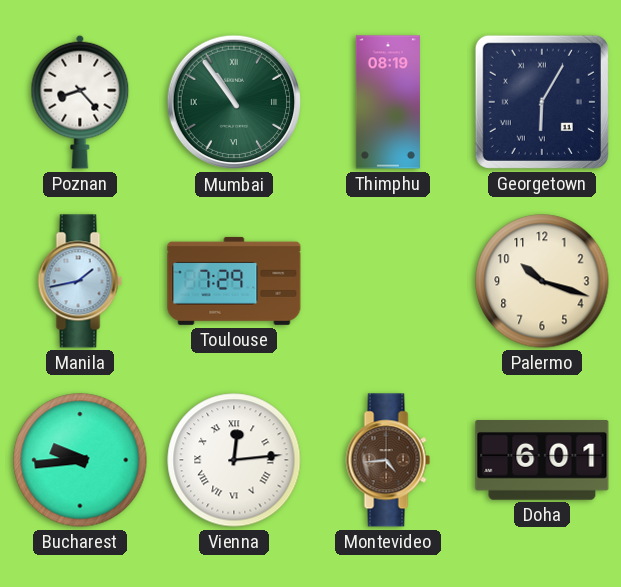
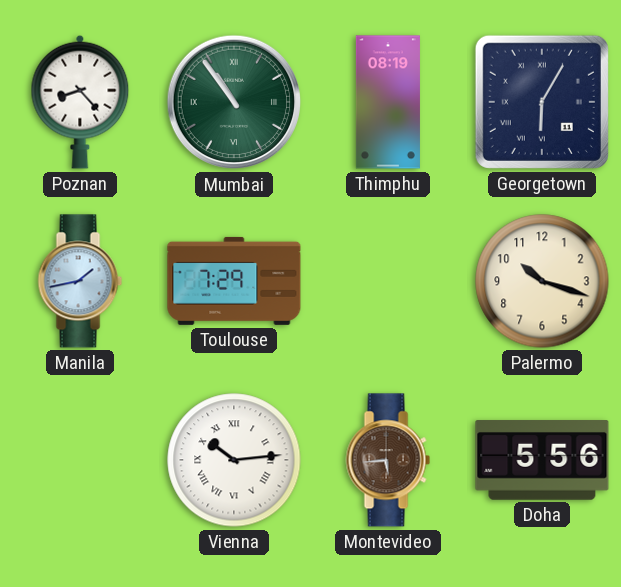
Bucharest: 9:44 -> none (80, 460)
Vienna: 12:14 -> 10:14 (234, 460)
Montevideo: 4:44 -> 5:44 (388, 460)
Doha: 6:01 -> 5:56 (542, 460)
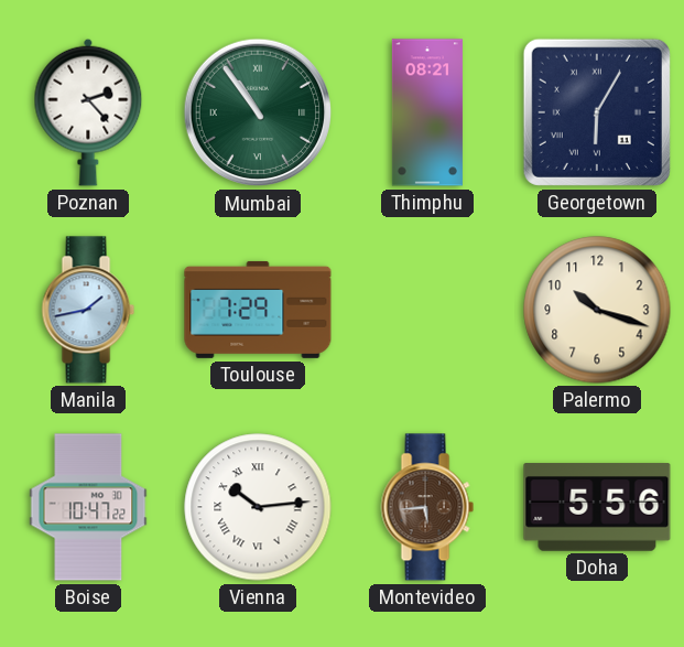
Poznan: 8:23 -> 2:23 (88, 112)
Thimphu: 08:19 -> 08:21 (427, 112)
Boise: none -> 10:47 (88, 507)
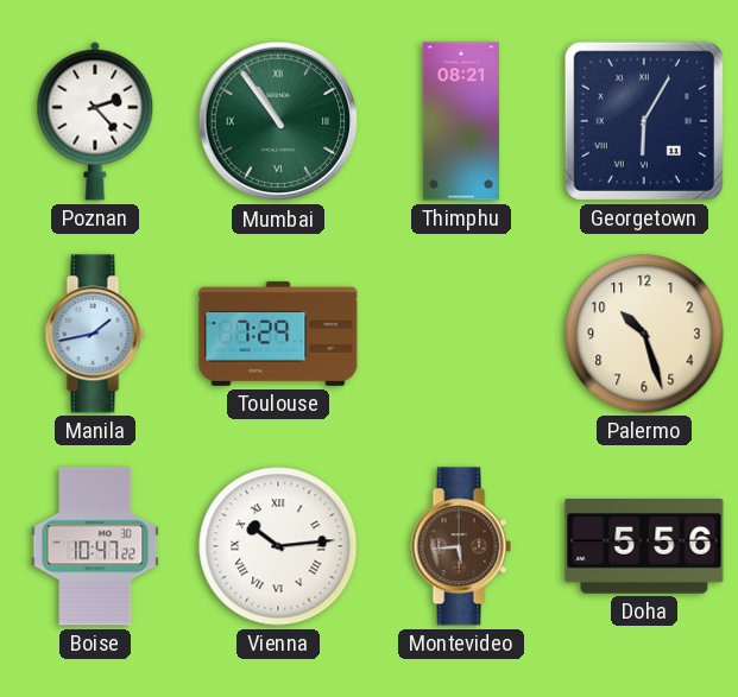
Palermo: 10:18 -> 10:27 (644, 334)
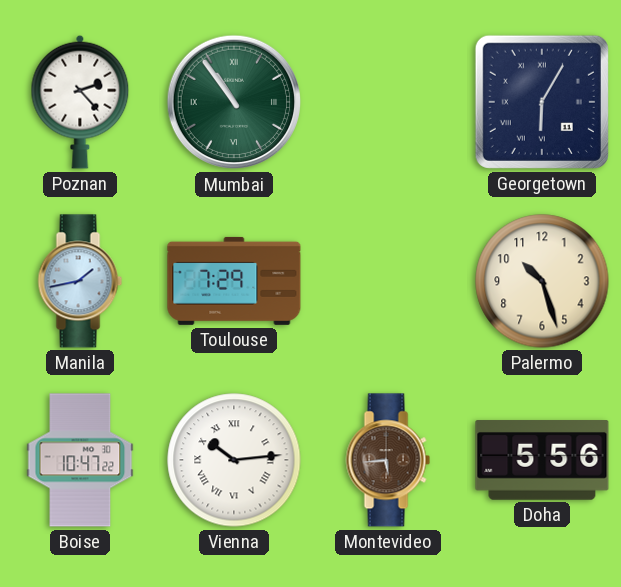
Thimphu: 08:21 -> none (461, 121)
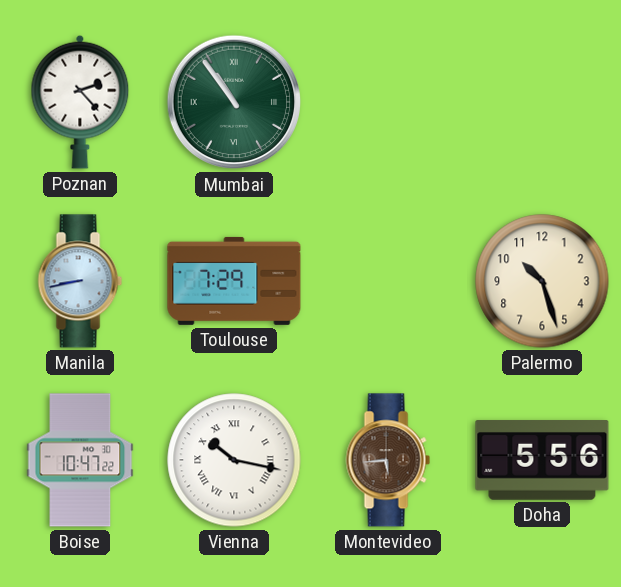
Georgetown: 6:05 -> none (542, 102)
Manila: 1:43 -> 8:43 (80, 281)
Vienna: 10:14 -> 10:17 (234, 460)
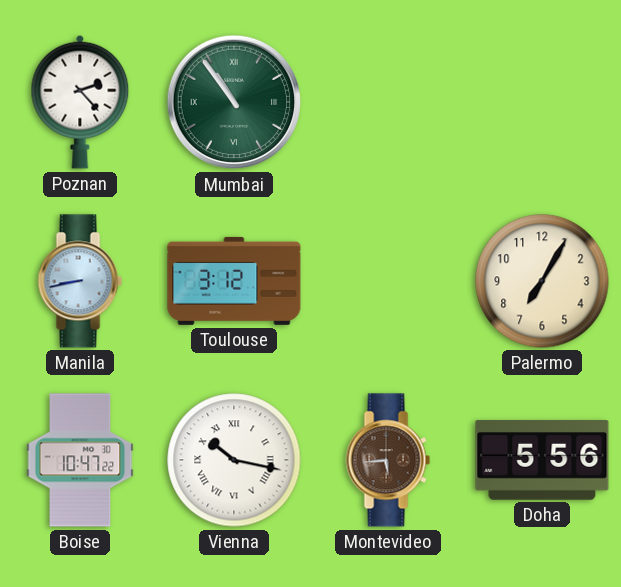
Toulouse: 7:29 -> 3:12 (234, 281)
Palermo: 10:27 -> 7:05 (542, 281)
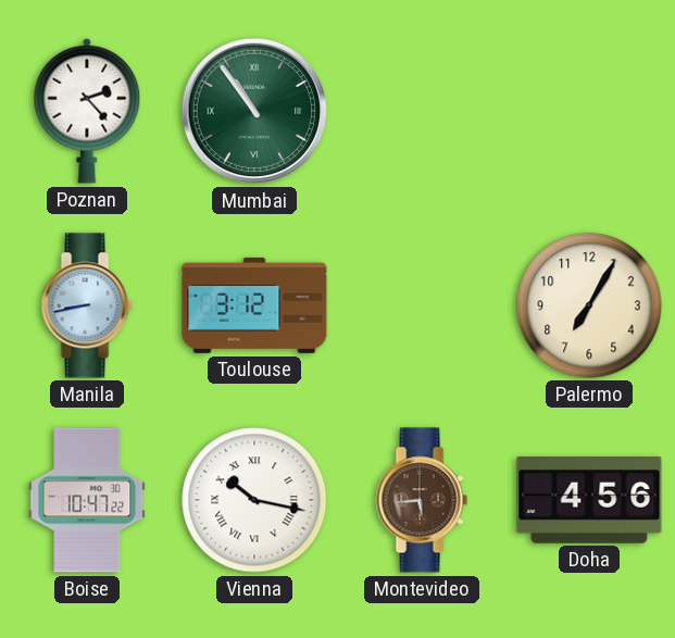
Doha: 5:56 -> 4:56 (589, 500)
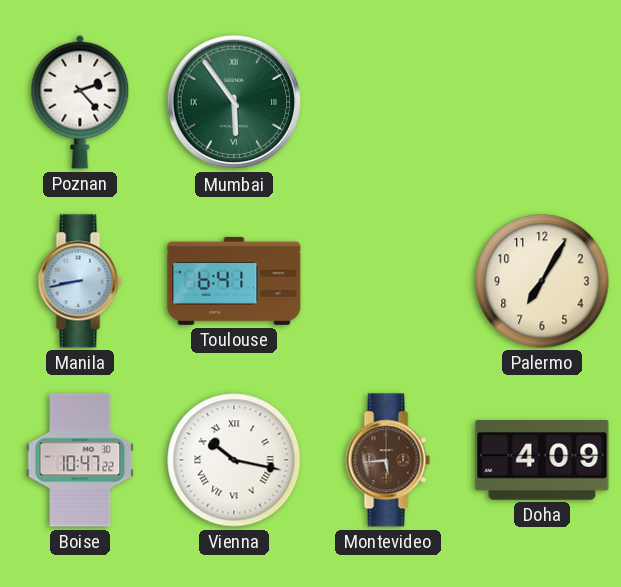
Mumbai: 10:54 -> 5:54 (234, 102)
Toulouse: 3:12 -> 6:41 (234, 281)
Doha: 4:56 -> 4:09 (542, 460)
